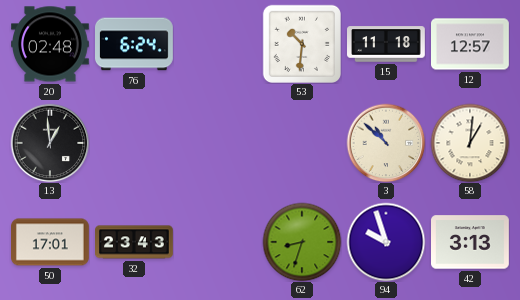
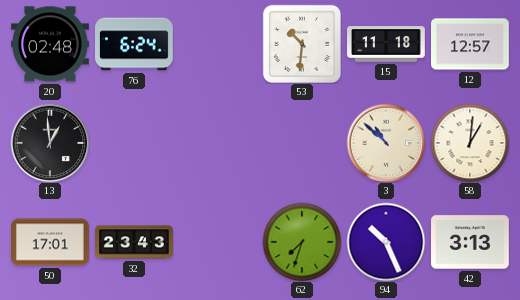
62: 8:33 -> 7:33 (302, 242)
94: 9:57 -> 10:26 (386, 242)
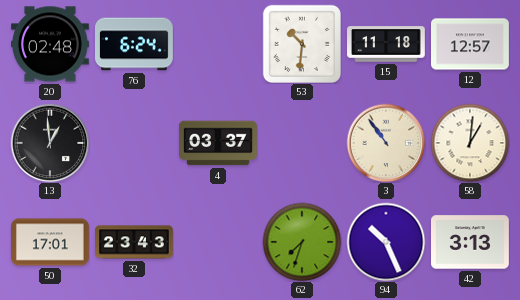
4: none -> 03:37 (219, 143)
3: 10:52 -> 10:54 (386, 143)
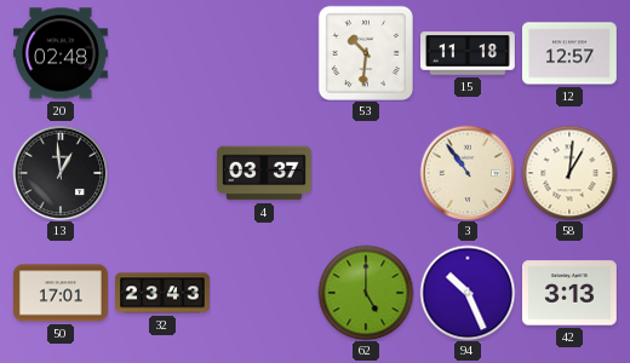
76: 6:24 -> none (135, 44)
62: 7:33 -> 5:00 (366, 293)
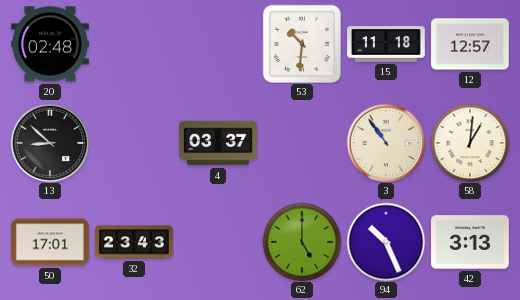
13: 12:59 -> 8:52 (50, 143)
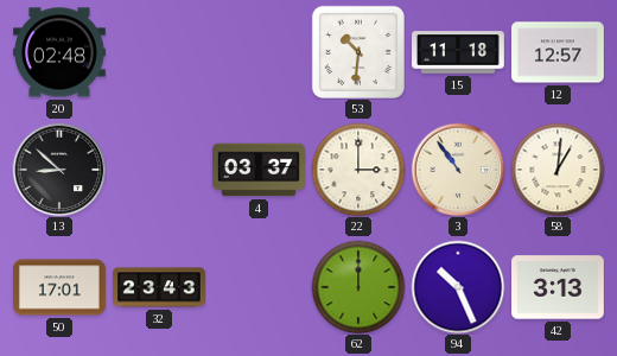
22: none -> 3:00 (358, 170)
62: 5:00 -> 12:00 (358, 287)
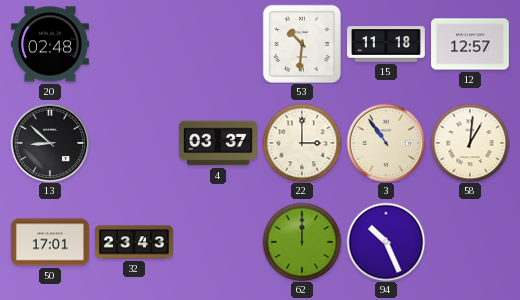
42: 3:13 -> none (559, 287)
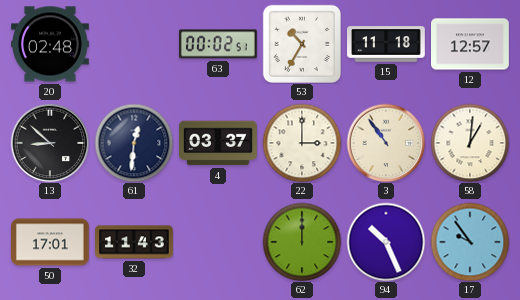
63: none -> 00:02 (219, 44)
53: 10:31 -> 10:35 (302, 44)
61: none -> 12:31 (134, 143)
32: 23:43 -> 11:43 (135, 242)
17: none -> 9:54 (470, 242)
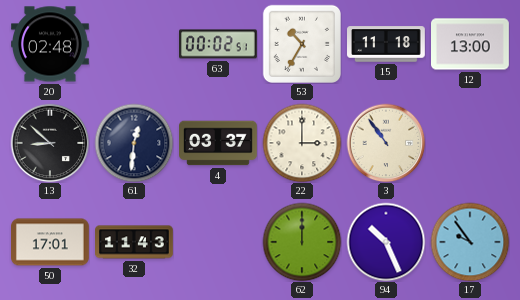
12: 12:57 -> 13:00 (471, 44)
58: 1:01 -> none (470, 143)
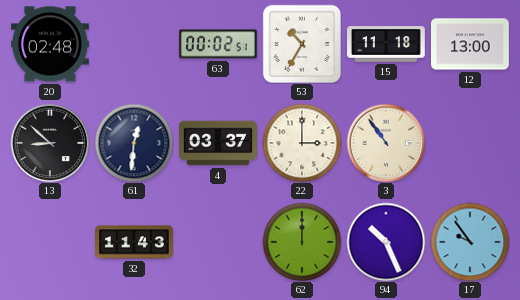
50: 17:01 -> none (51, 242)
